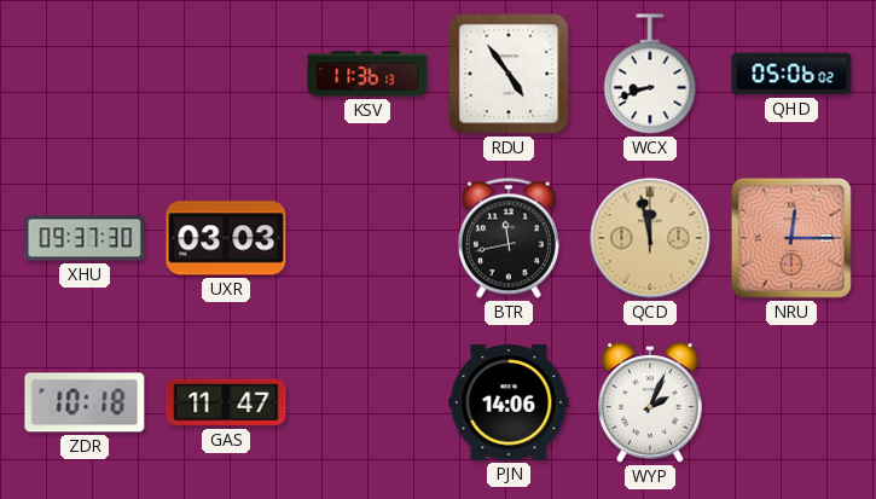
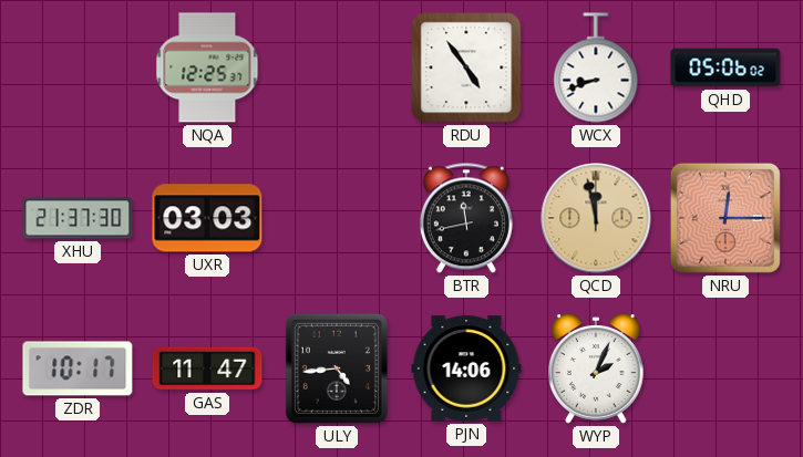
NQA: none -> 12:25 (207, 67)
KSV: 11:36 -> none (367, 74)
XHU: 09:37 -> 21:37 (78, 218)
ZDR: 10:18 -> 10:17 (78, 368)
ULY: none -> 4:44 (337, 368)
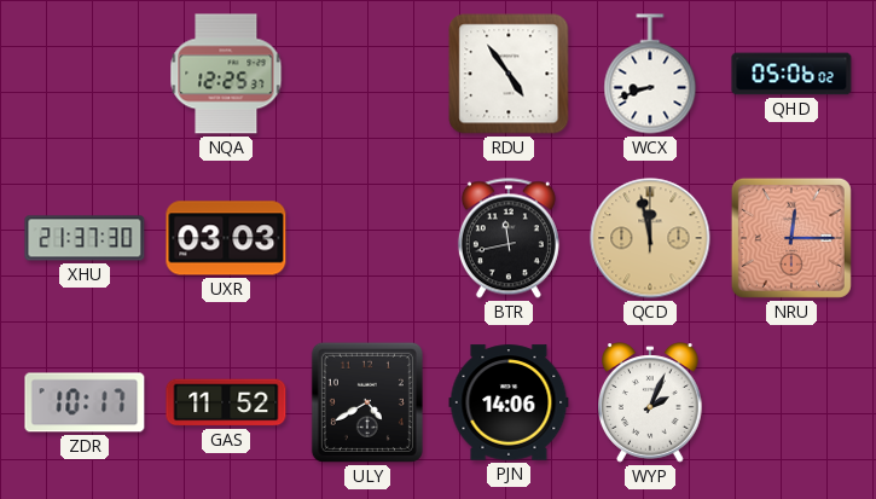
GAS: 11:47 -> 11:52 (226, 402)
ULY: 4:44 -> 4:40 (367, 402)
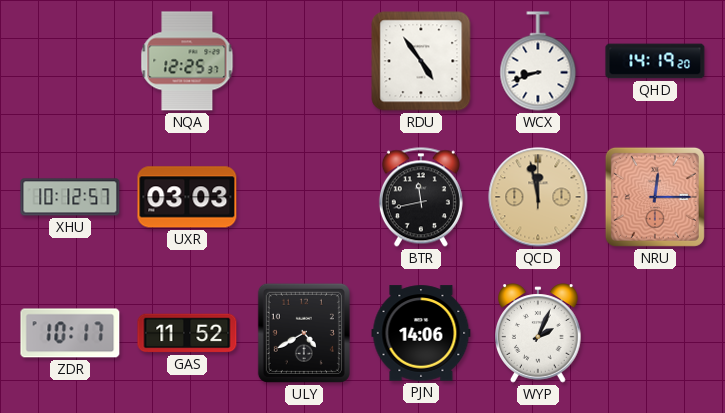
QHD: 05:06 -> 14:19 (655, 61)
XHU: 21:37 -> 10:12 (70, 197)
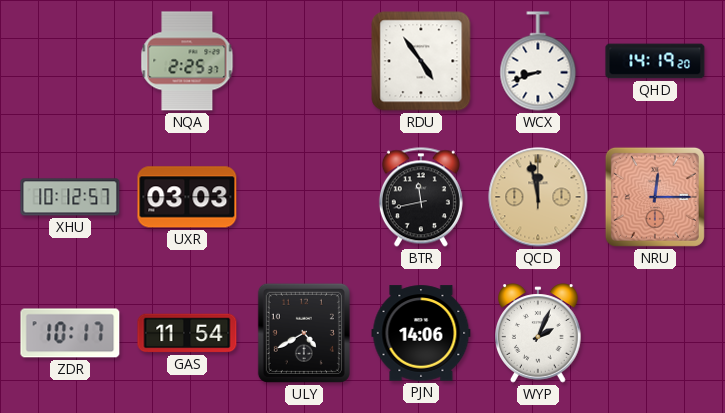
NQA: 12:25 -> 2:25 (187, 61)
GAS: 11:52 -> 11:54 (187, 333)
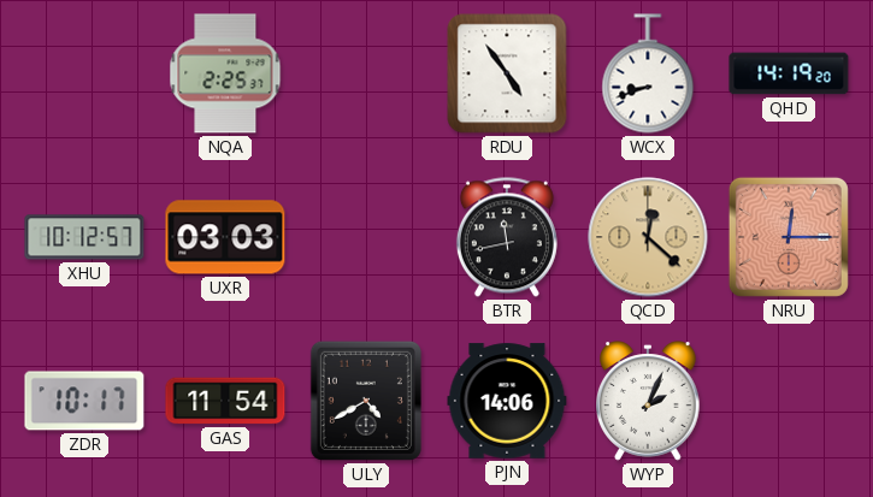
QCD: 11:58 -> 12:22 (648, 237)
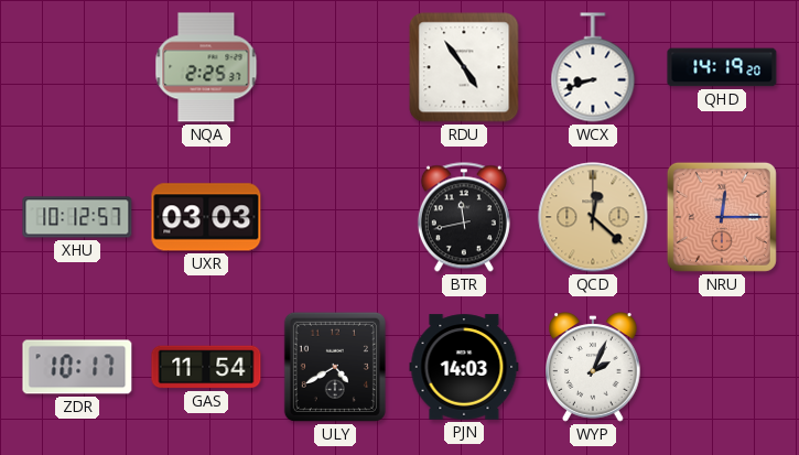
PJN: 14:06 -> 14:03 (464, 367)
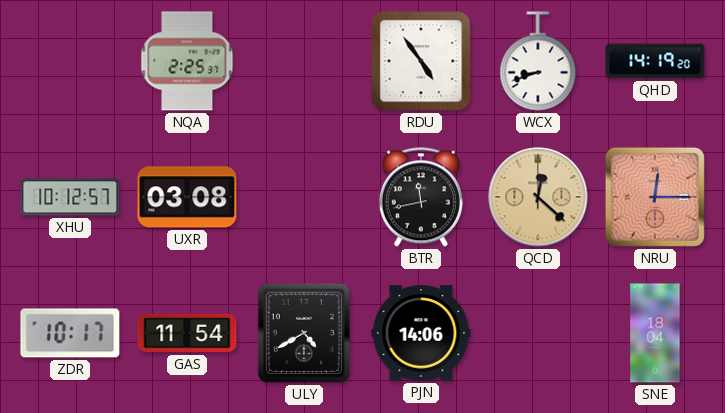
UXR: 03:03 -> 03:08 (187, 197)
PJN: 14:03 -> 14:06 (421, 333)
WYP: 2:04 -> none (593, 367)
SNE: none -> 18:04 (655, 333)
